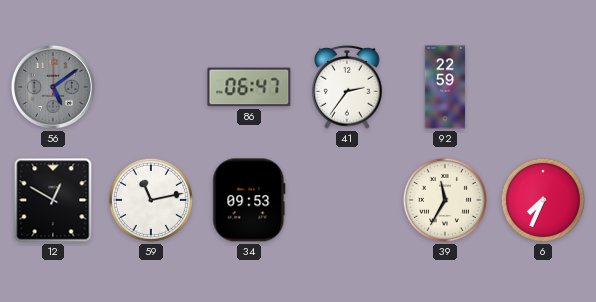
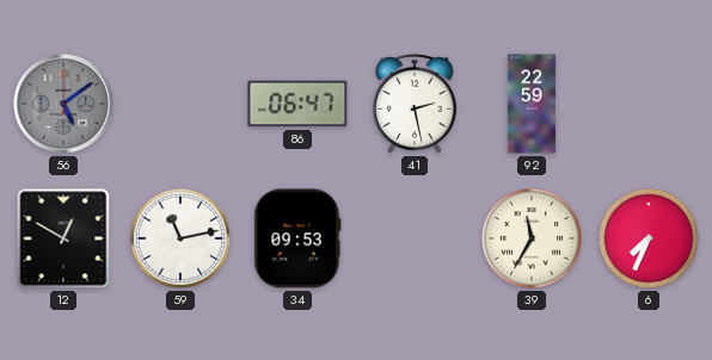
41: 2:36 -> 2:28 (415, 105)
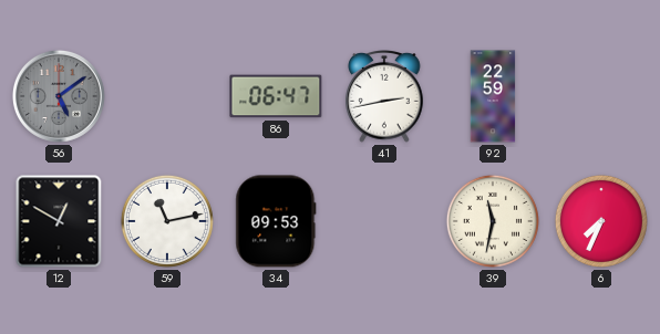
41: 2:28 -> 2:43 (384, 97)
39: 11:35 -> 11:32 (493, 221)
